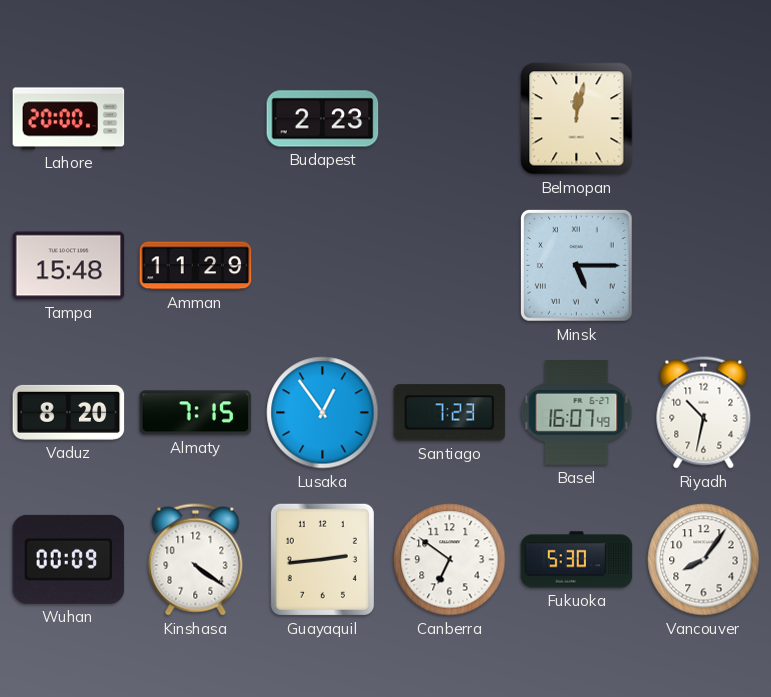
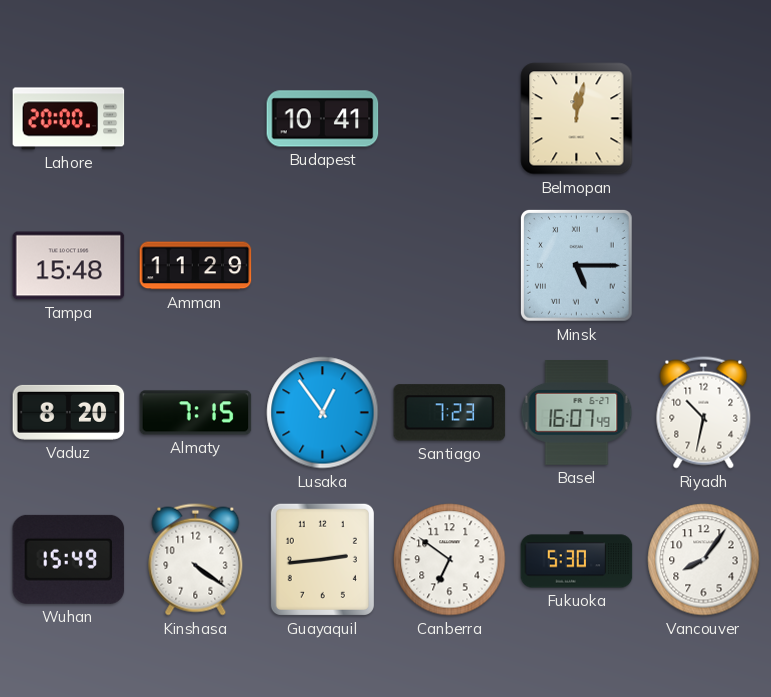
Budapest: 2:23 -> 10:41 (323, 119)
Wuhan: 00:09 -> 15:49 (69, 559)
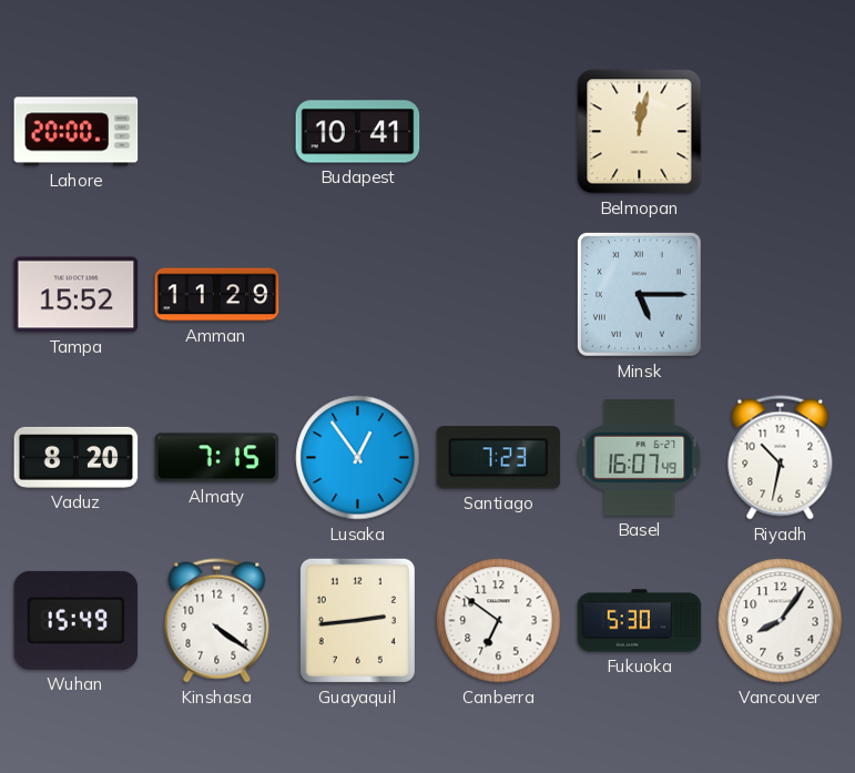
Tampa: 15:48 -> 15:52 (77, 295)
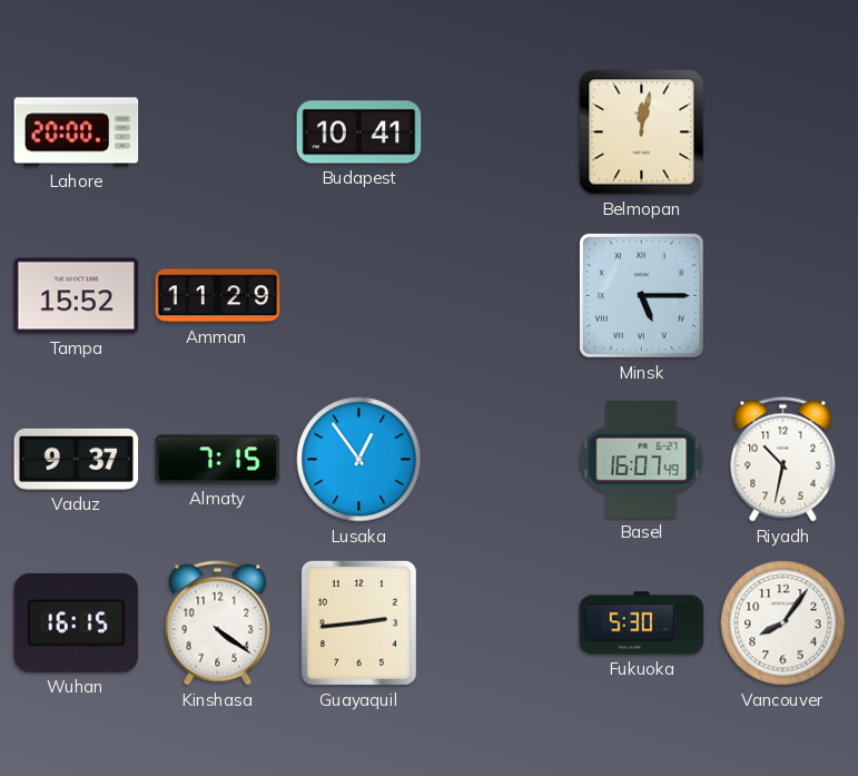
Vaduz: 8:20 -> 9:37 (77, 459)
Santiago: 7:23 -> none (499, 458)
Wuhan: 15:49 -> 16:15 (77, 622)
Canberra: 6:51 -> none (499, 621)
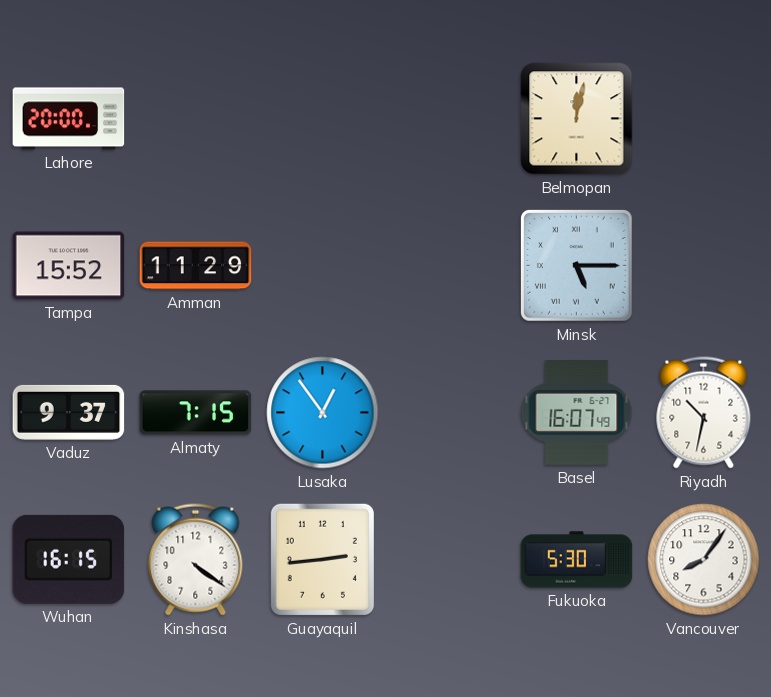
Budapest: 10:41 -> none (359, 132)
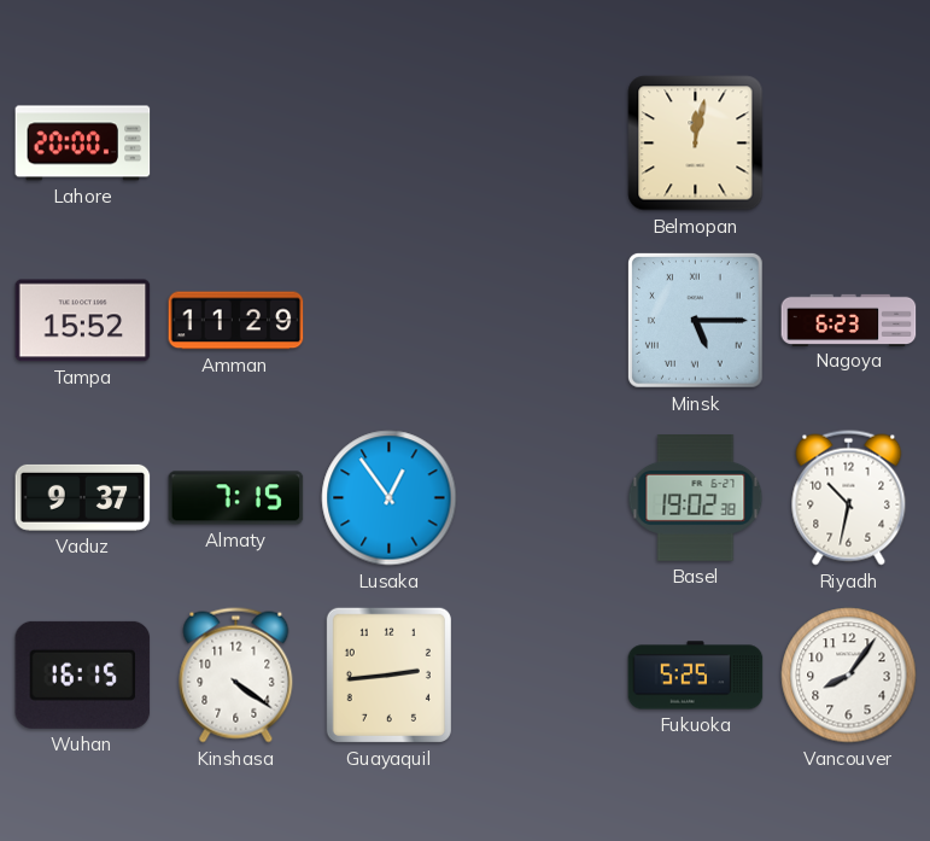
Nagoya: none -> 6:23 (849, 320)
Basel: 16:07 -> 19:02 (696, 498)
Fukuoka: 5:30 -> 5:25 (696, 676)
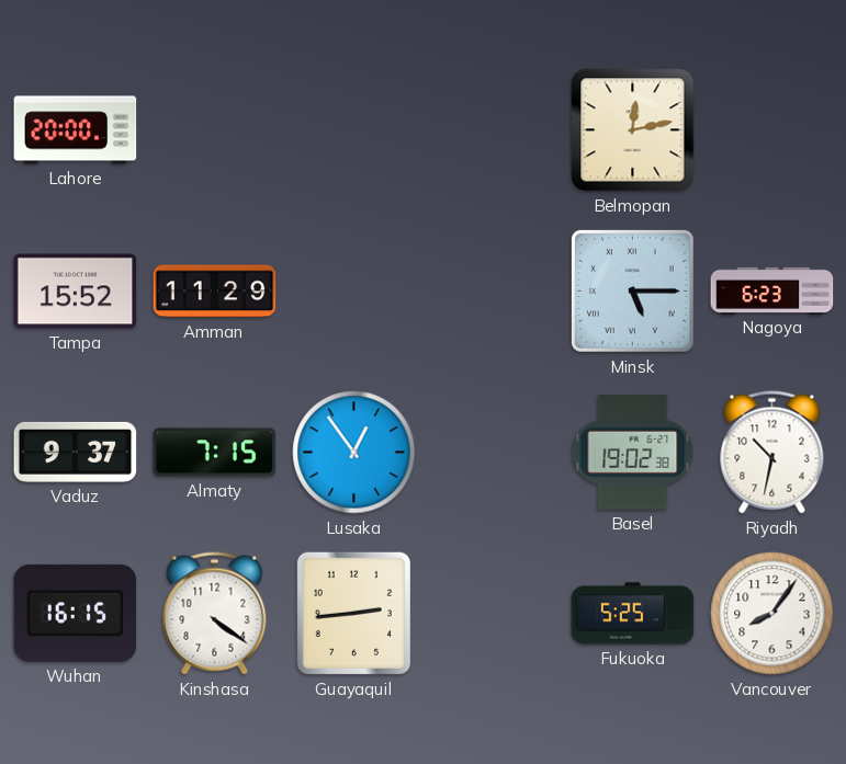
Belmopan: 12:02 -> 12:13 (633, 130)
